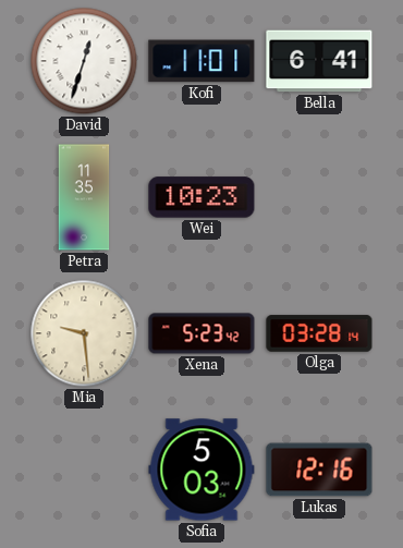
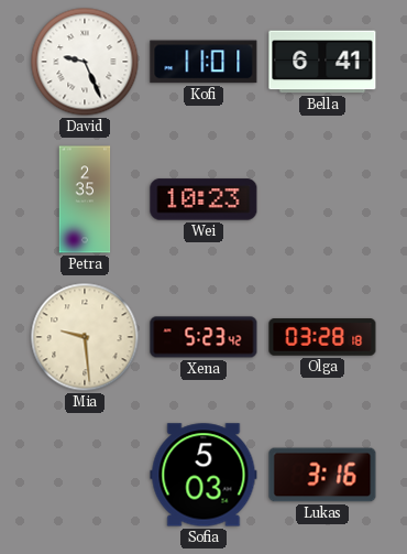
David: 12:33 -> 9:26 (85, 62)
Petra: 11:35 -> 2:35 (85, 199)
Olga: 03:28:14 -> 03:28:18 (322, 337)
Lukas: 12:16 -> 3:16 (322, 475)
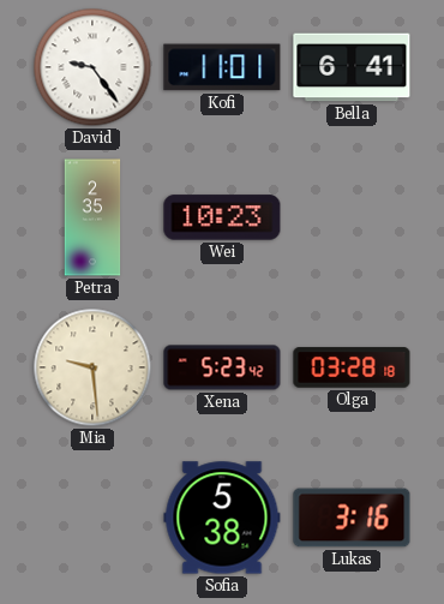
David: 9:26 -> 9:24 (92, 67)
Sofia: 5:03 -> 5:38 (222, 518)
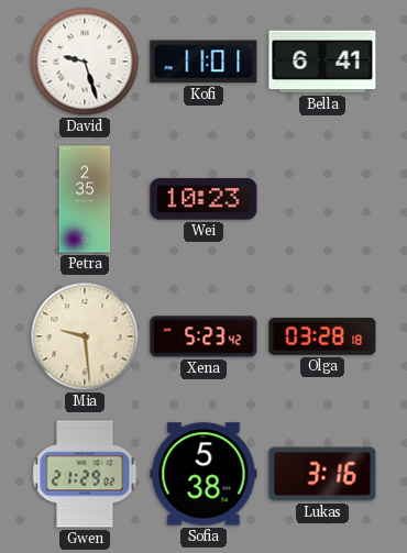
David: 9:24 -> 9:27 (85, 62)
Gwen: none -> 21:29 (85, 474)
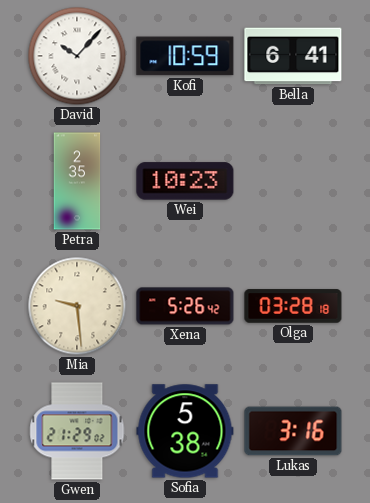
David: 9:27 -> 10:07 (77, 56)
Kofi: 11:01 -> 10:59 (185, 56)
Xena: 5:23 -> 5:26 (185, 306)
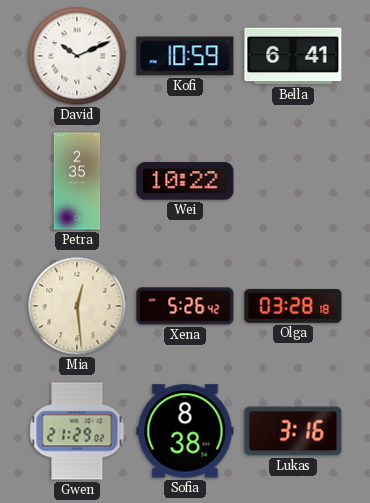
David: 10:07 -> 10:11 (77, 56)
Wei: 10:23 -> 10:22 (185, 181)
Mia: 9:29 -> 12:29 (77, 306)
Sofia: 5:38 -> 8:38 (185, 431)
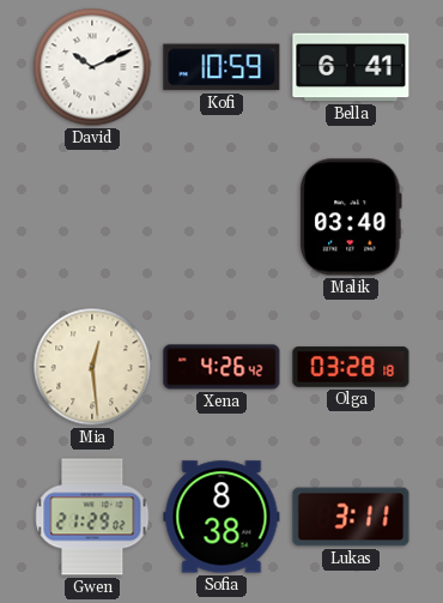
Petra: 2:35 -> none (77, 181)
Wei: 10:22 -> none (185, 181)
Malik: none -> 03:40 (351, 217)
Xena: 5:26 -> 4:26 (221, 367)
Lukas: 3:16 -> 3:11 (351, 517)
